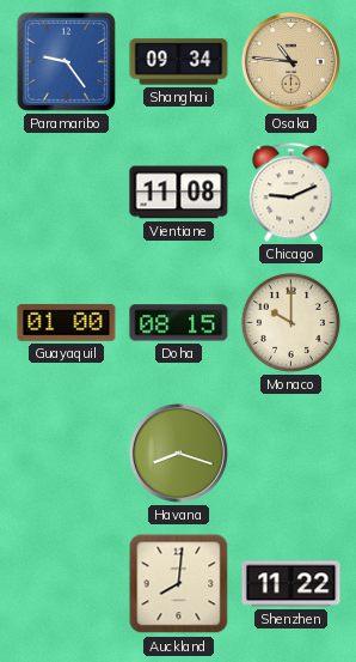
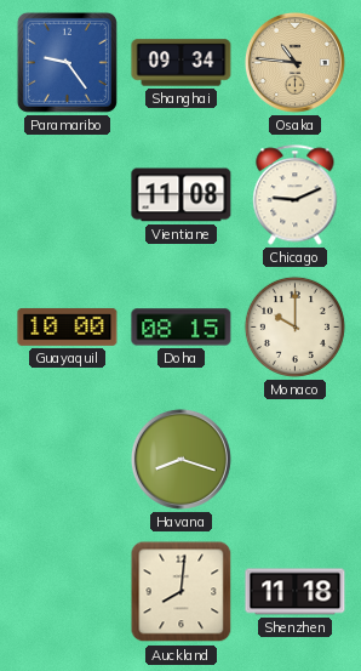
Guayaquil: 01:00 -> 10:00 (68, 326)
Shenzhen: 11:22 -> 11:18 (296, 592)
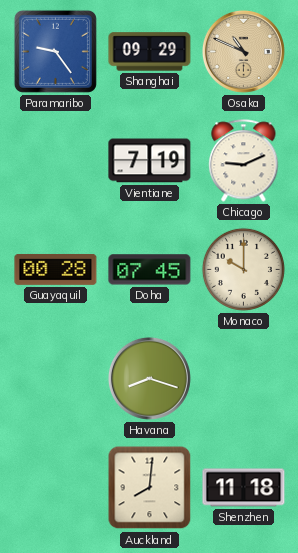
Shanghai: 09:34 -> 09:29 (150, 52)
Osaka: 10:46 -> 10:49 (243, 51)
Vientiane: 11:08 -> 7:19 (150, 161)
Guayaquil: 10:00 -> 00:28 (56, 269)
Doha: 08:15 -> 07:45 (150, 270)
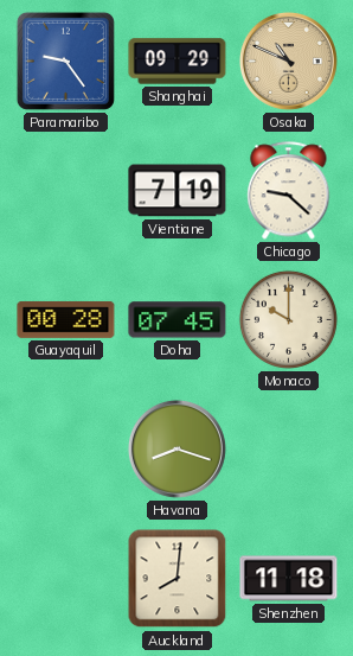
Chicago: 9:11 -> 9:22 (289, 191)
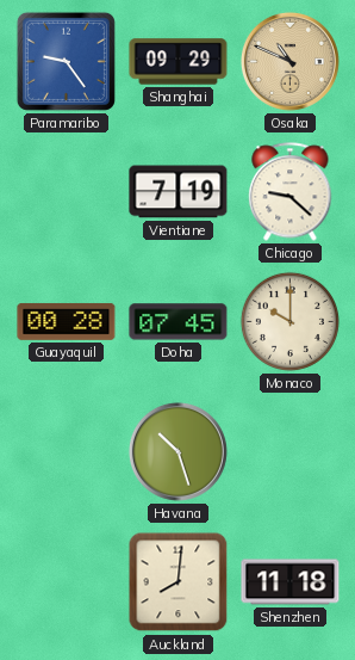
Havana: 8:18 -> 10:27 (177, 451)
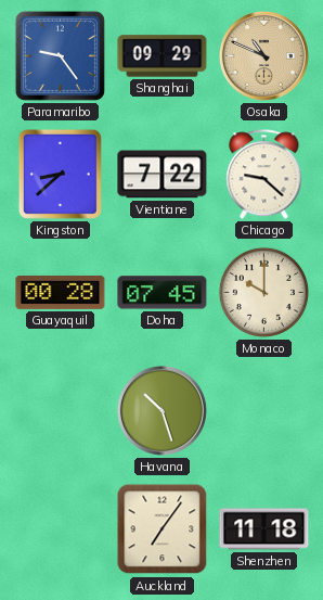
Kingston: none -> 8:38 (60, 174)
Vientiane: 7:19 -> 7:22 (163, 175)
Auckland: 8:01 -> 7:06 (163, 529)
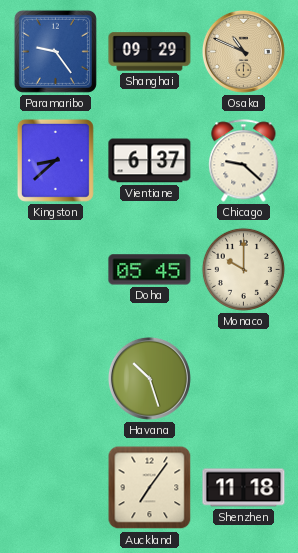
Vientiane: 7:22 -> 6:37 (150, 161)
Guayaquil: 00:28 -> none (61, 292)
Doha: 07:45 -> 05:45 (150, 270)
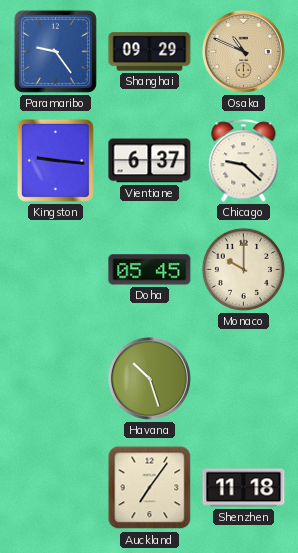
Kingston: 8:38 -> 9:16 (55, 160)
